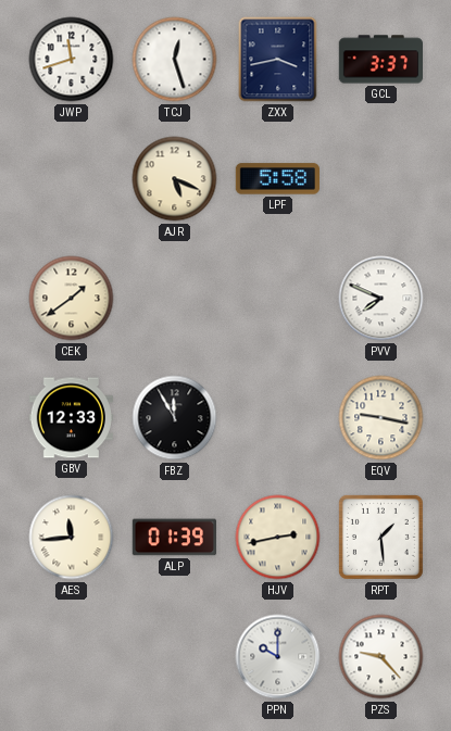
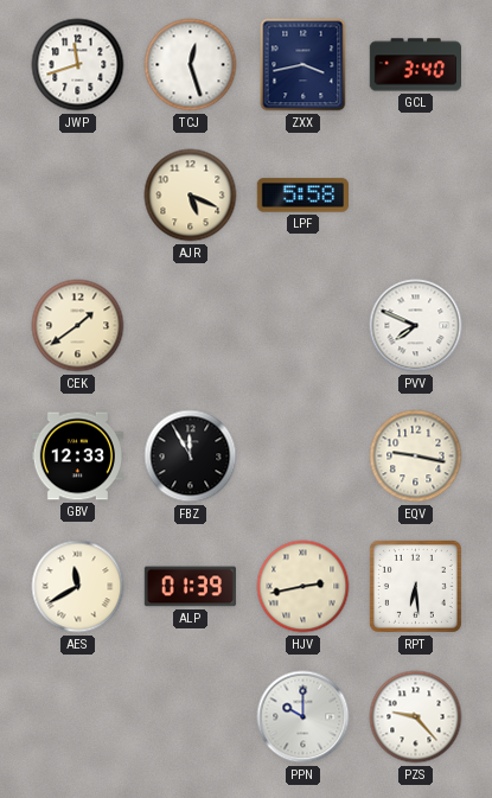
GCL: 3:37 -> 3:40 (415, 65)
AES: 11:44 -> 11:40 (78, 587)
RPT: 1:29 -> 6:29 (415, 586)
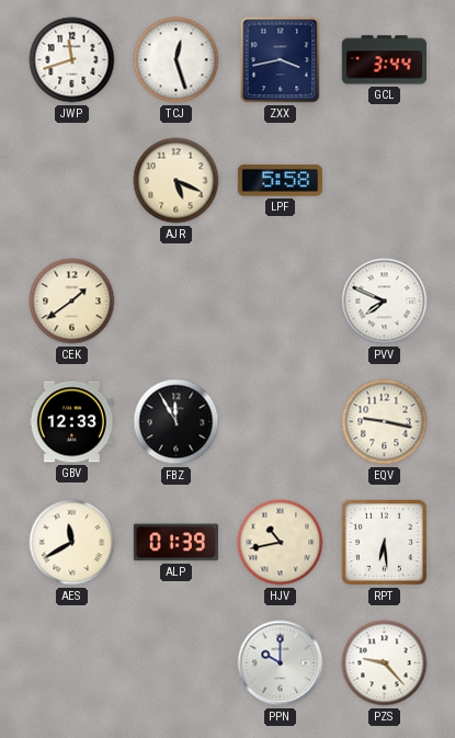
GCL: 3:40 -> 3:44 (384, 60)
HJV: 2:43 -> 10:43 (281, 543)
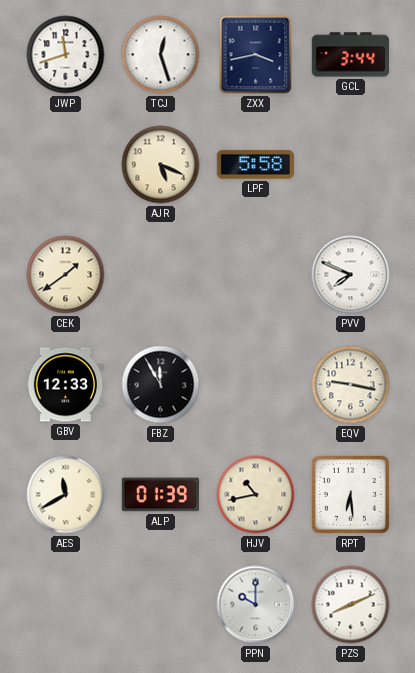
PZS: 9:23 -> 8:11 (351, 605)
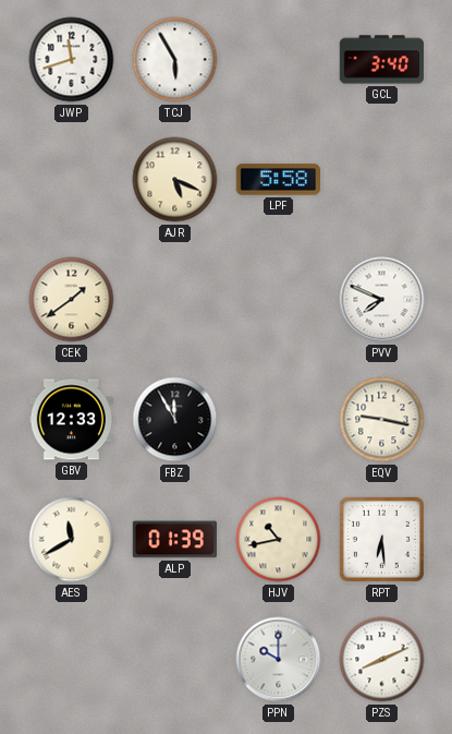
TCJ: 12:27 -> 5:55 (175, 60)
ZXX: 3:43 -> none (256, 55)
GCL: 3:44 -> 3:40 (381, 60)
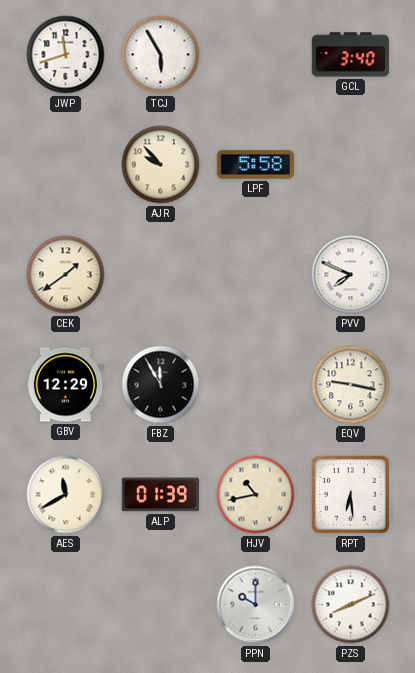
AJR: 5:19 -> 9:53 (161, 165)
GBV: 12:33 -> 12:29 (65, 385)
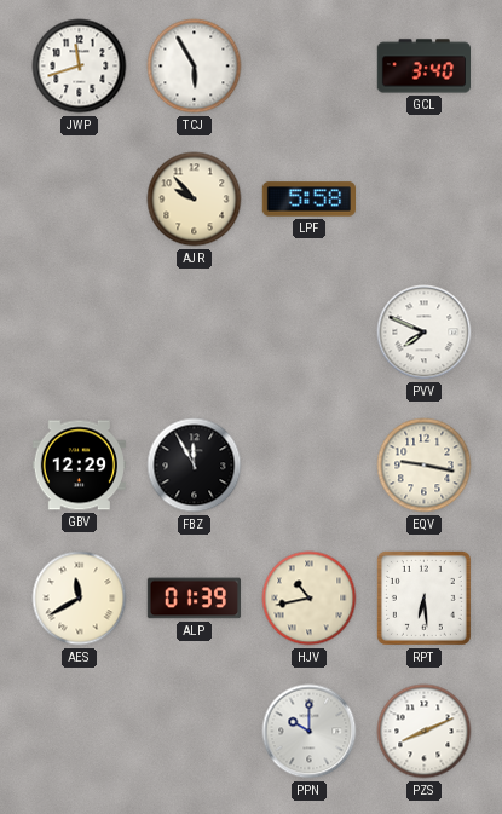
CEK: 1:39 -> none (66, 275)
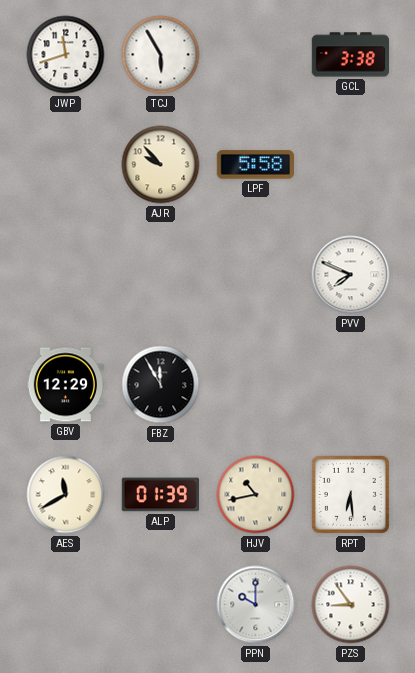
GCL: 3:40 -> 3:38 (350, 55)
EQV: 9:17 -> none (425, 466)
PZS: 8:11 -> 8:54 (351, 605)
